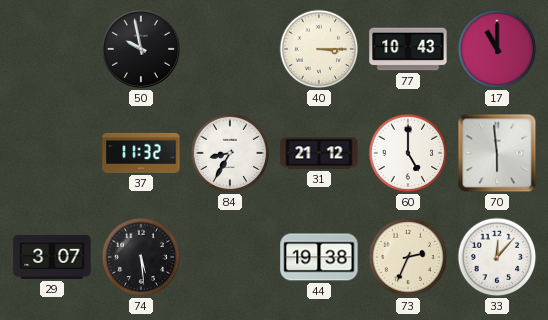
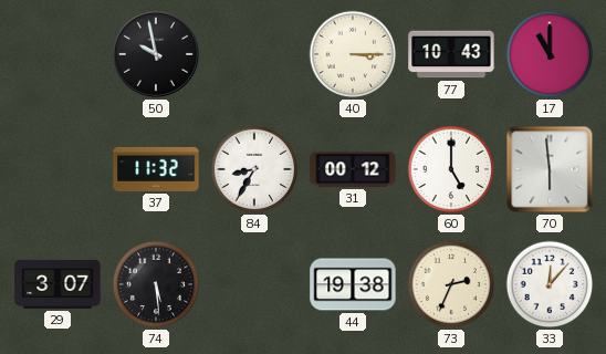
31: 21:12 -> 00:12 (353, 169)
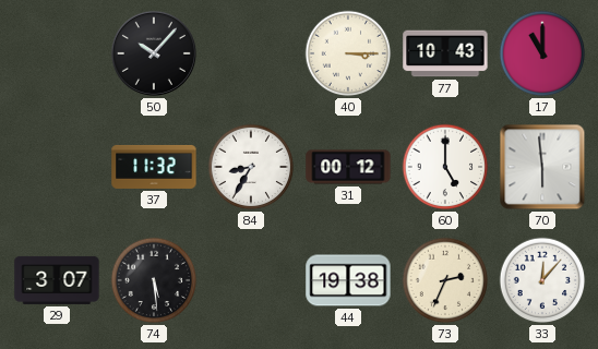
50: 9:58 -> 10:07 (154, 53)
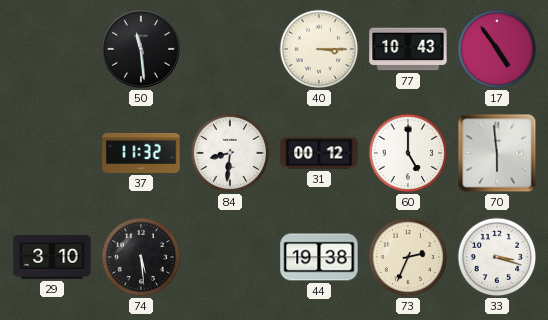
50: 10:07 -> 11:29 (141, 49)
17: 11:00 -> 4:54 (497, 49)
84: 8:35 -> 8:31 (230, 153)
29: 3:07 -> 3:10 (52, 257)
33: 12:07 -> 3:18 (497, 257)
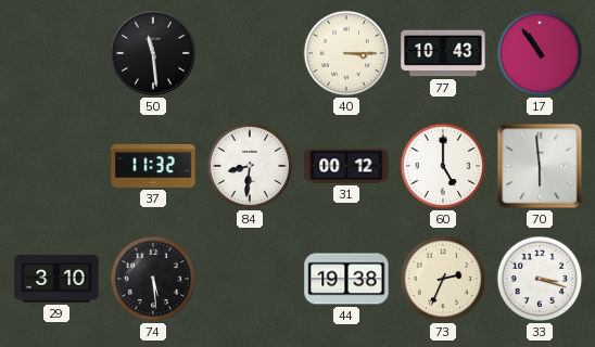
17: 4:54 -> 10:54 (540, 53)
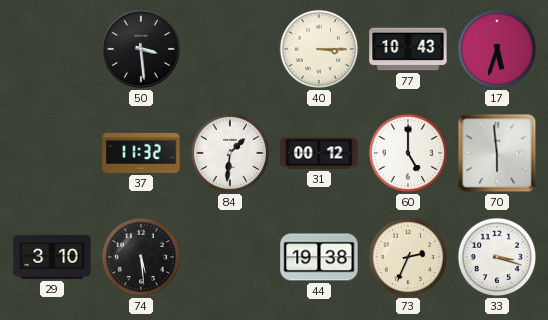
50: 11:29 -> 3:29 (141, 49)
17: 10:54 -> 5:33 (497, 49)
84: 8:31 -> 1:31 (230, 153)
